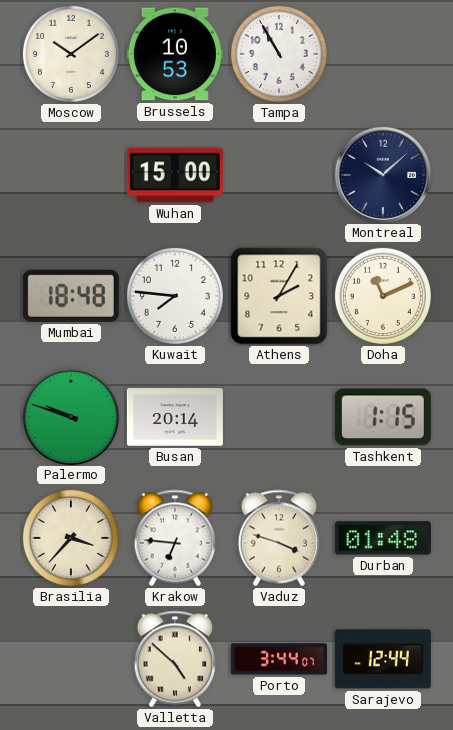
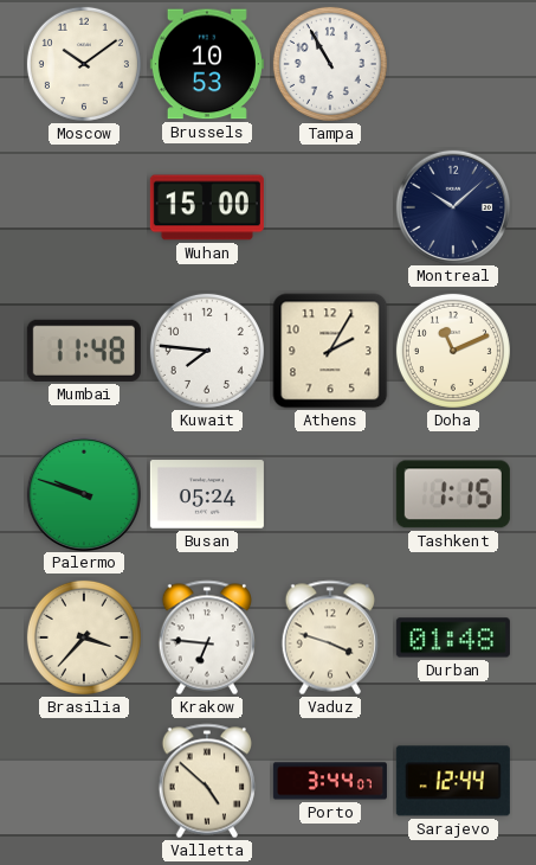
Mumbai: 18:48 -> 11:48 (84, 351)
Busan: 20:14 -> 05:24 (207, 494)
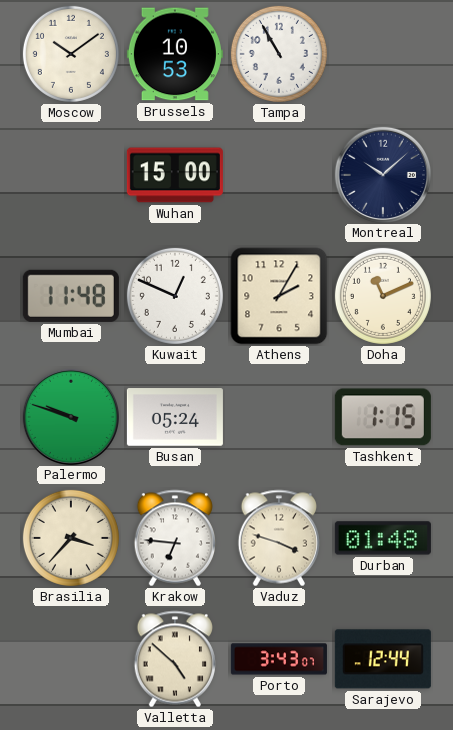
Kuwait: 7:46 -> 12:49 (175, 296)
Porto: 3:44 -> 3:43 (279, 659)
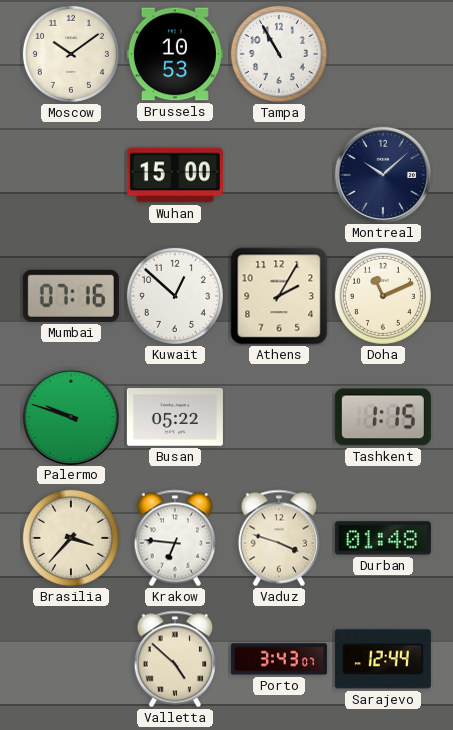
Mumbai: 11:48 -> 07:16 (71, 296)
Kuwait: 12:49 -> 12:52 (175, 296)
Busan: 05:24 -> 05:22 (175, 417)
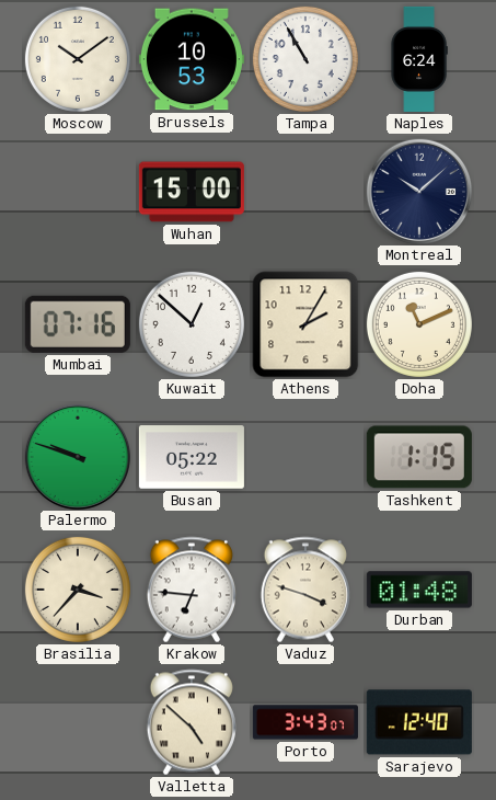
Naples: none -> 6:24 (419, 59)
Sarajevo: 12:44 -> 12:40 (419, 722)
